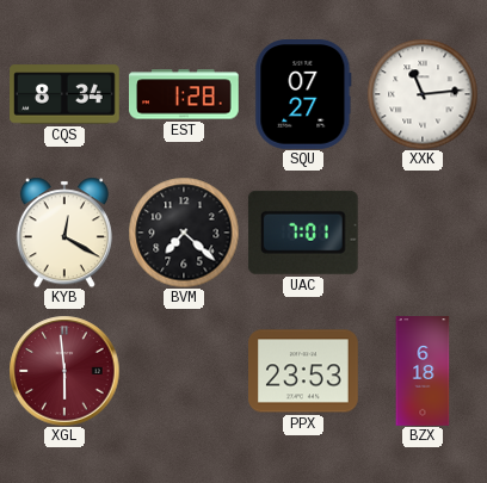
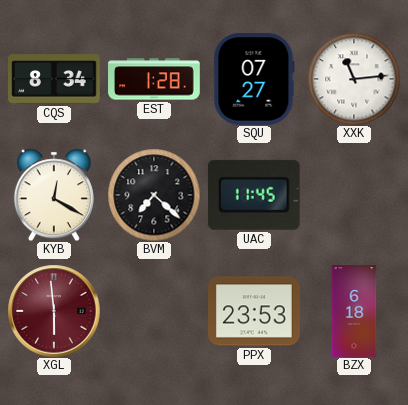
UAC: 7:01 -> 11:45 (254, 195)
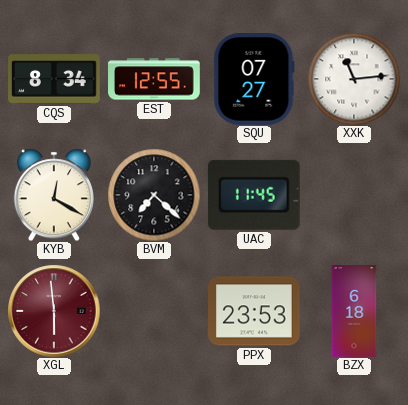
EST: 1:28 -> 12:55 (154, 79)
